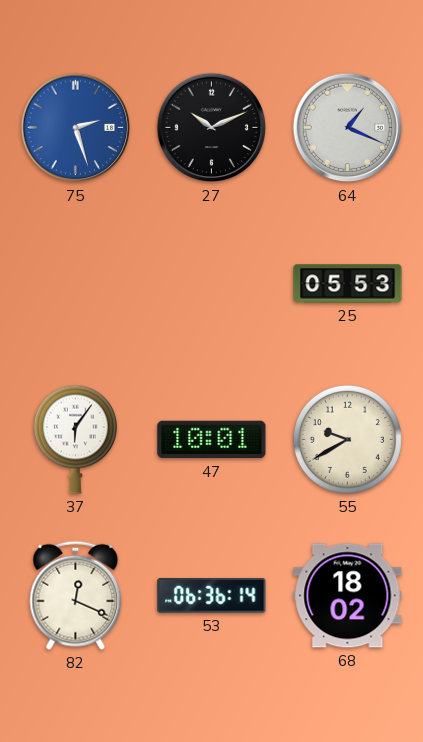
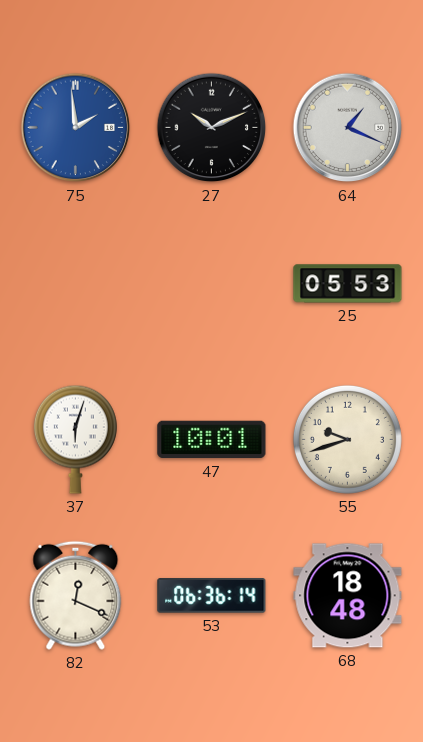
75: 2:27 -> 1:59 (76, 128)
37: 6:06 -> 6:03 (75, 439)
55: 9:40 -> 9:42 (347, 439)
68: 18:02 -> 18:48 (348, 596)
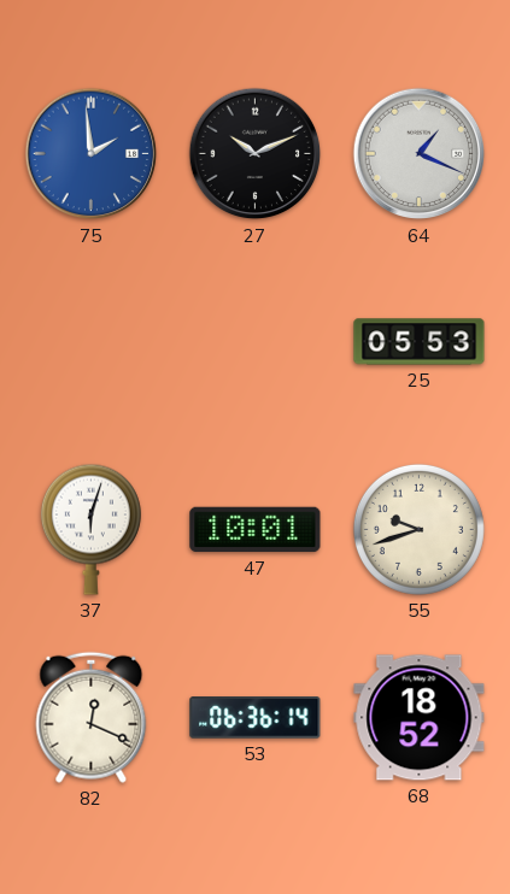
68: 18:48 -> 18:52 (420, 718)
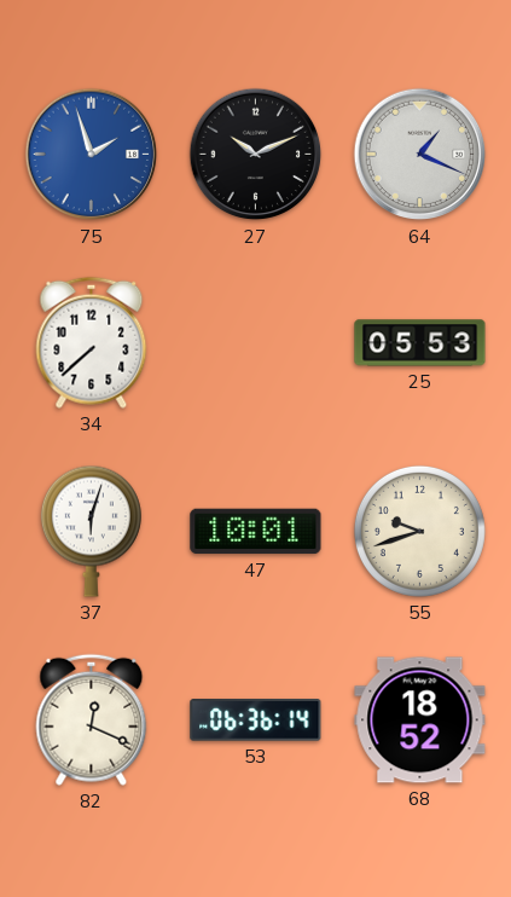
75: 1:59 -> 1:57 (92, 155)
34: none -> 7:38 (92, 342)
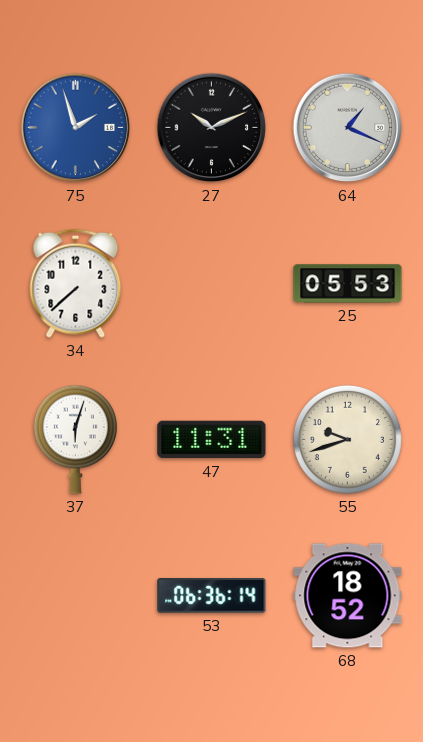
47: 10:01 -> 11:31 (212, 440)
82: 12:19 -> none (92, 719)
